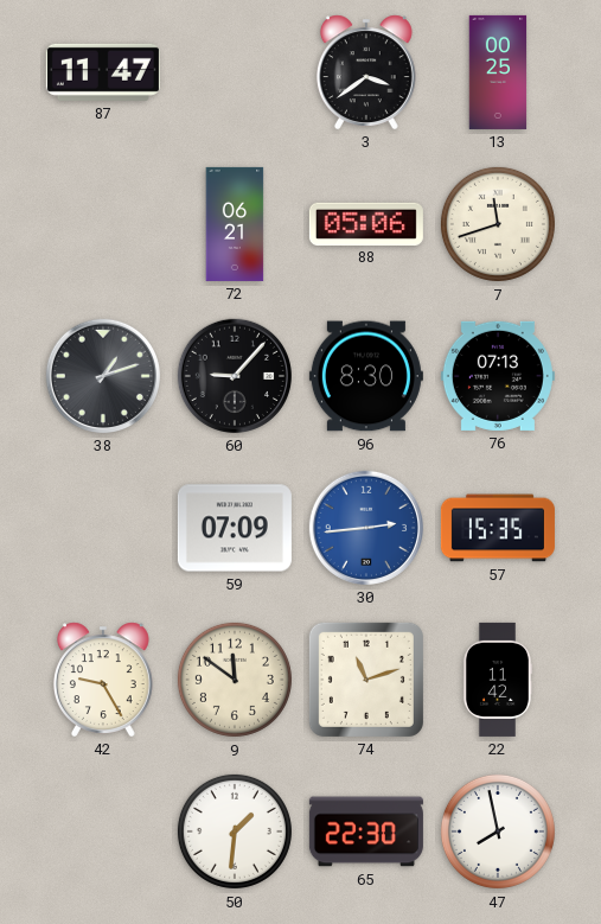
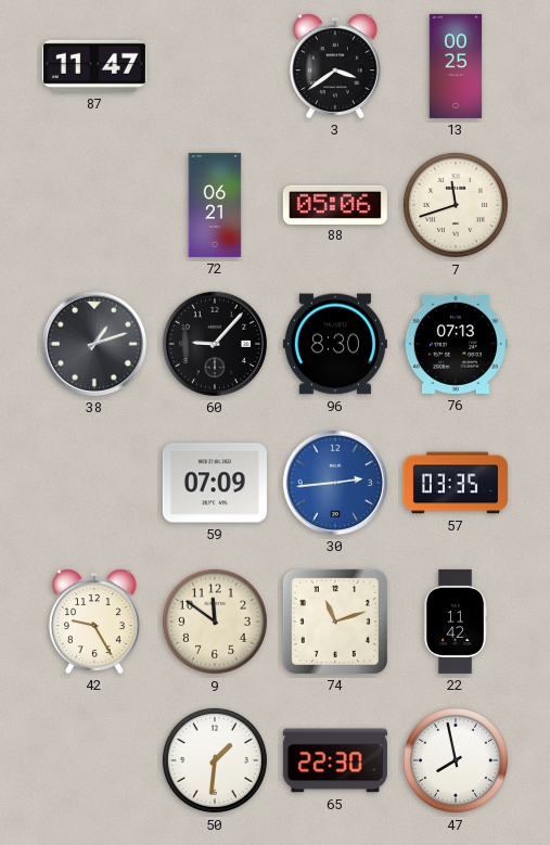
57: 15:35 -> 03:35 (456, 483)
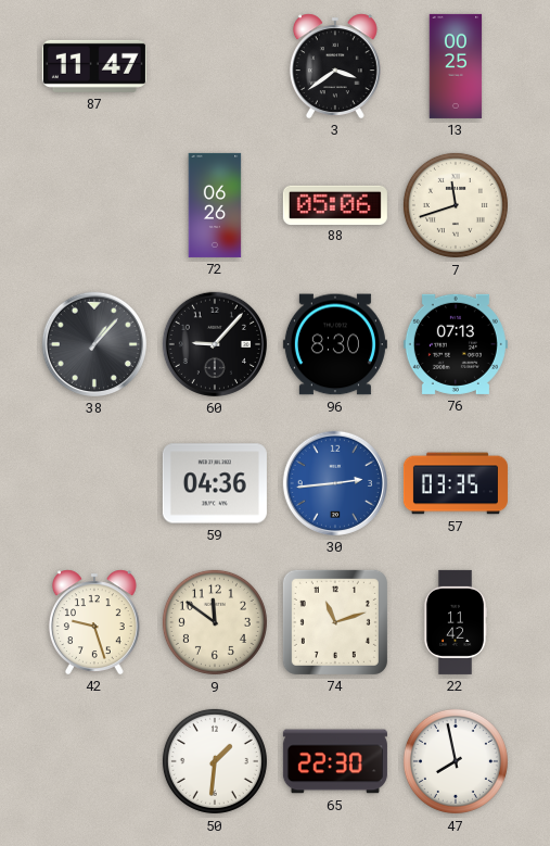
72: 06:21 -> 06:26 (215, 205)
38: 1:12 -> 1:07 (94, 344)
59: 07:09 -> 04:36 (215, 483)
42: 9:25 -> 9:27 (94, 622)
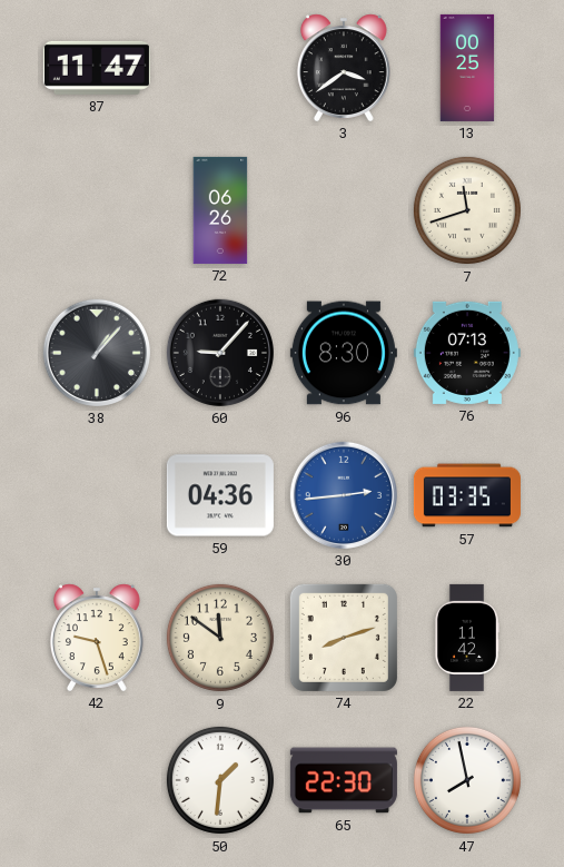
88: 05:06 -> none (335, 204)
74: 11:12 -> 8:12 (344, 638)
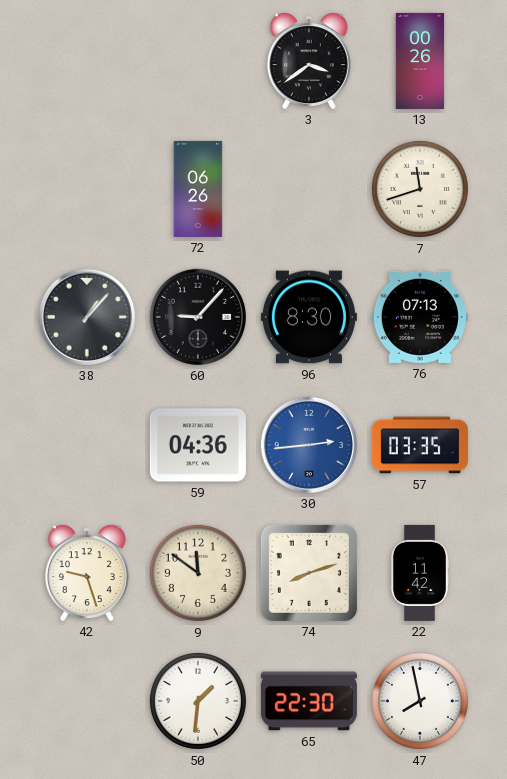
87: 11:47 -> none (97, 68)
13: 00:25 -> 00:26 (420, 61)
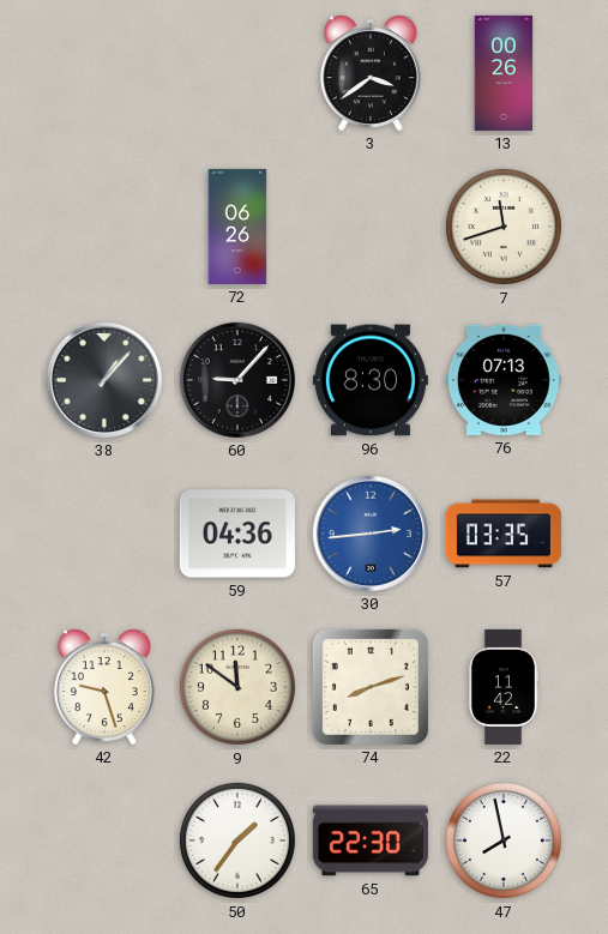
50: 1:31 -> 1:36 (237, 840)
